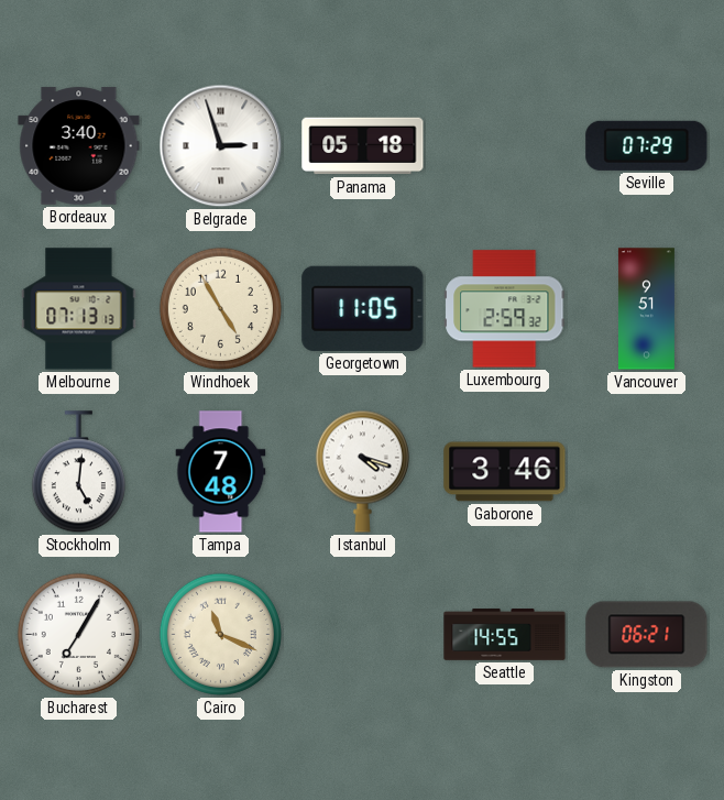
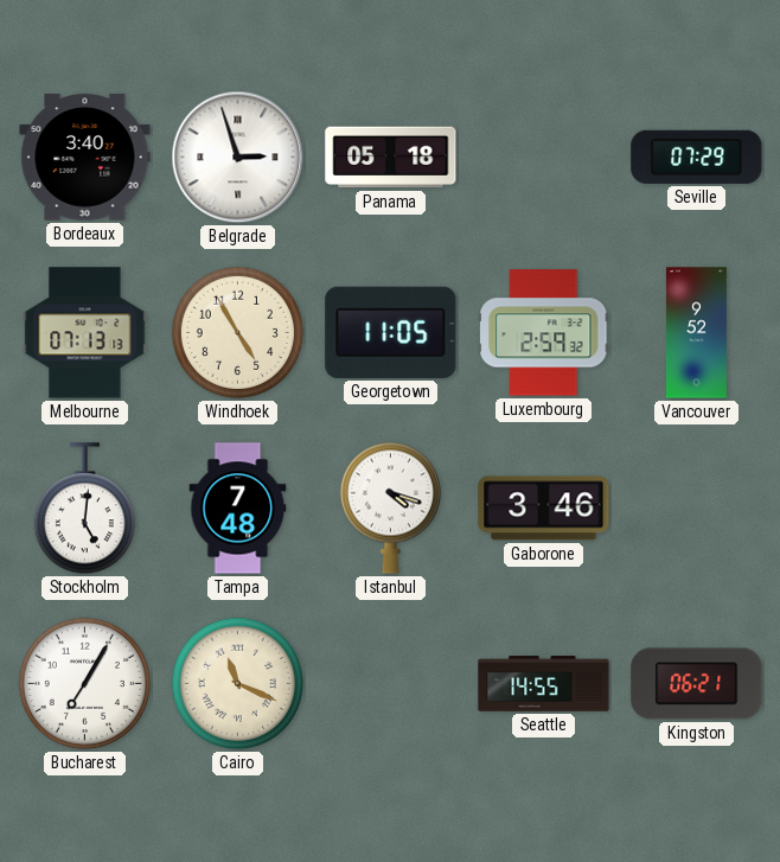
Vancouver: 9:51 -> 9:52 (696, 333)
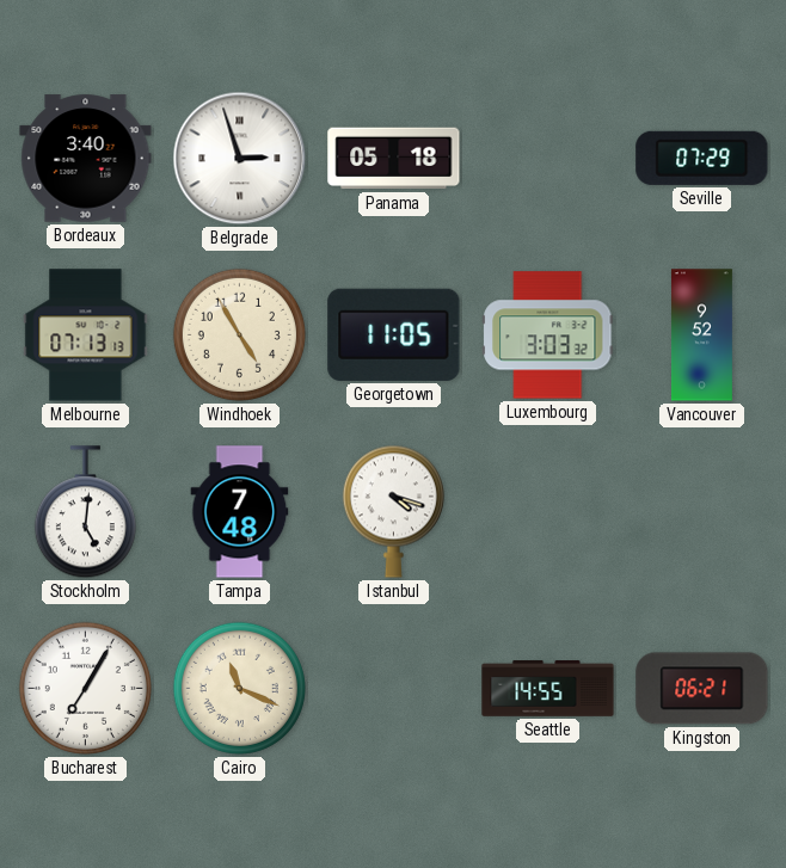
Luxembourg: 2:59 -> 3:03 (548, 335)
Gaborone: 3:46 -> none (544, 509)
